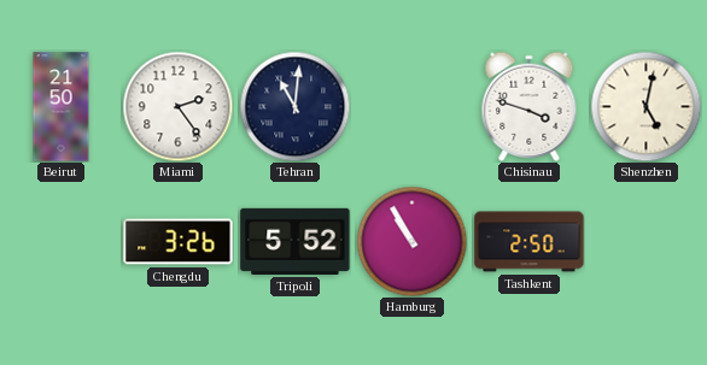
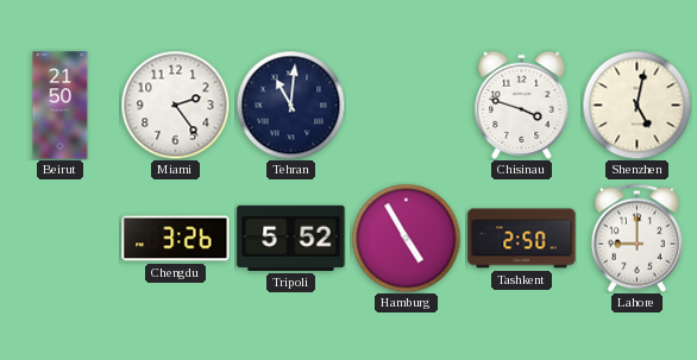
Hamburg: 10:55 -> 4:55 (406, 238)
Lahore: none -> 9:00 (636, 238)
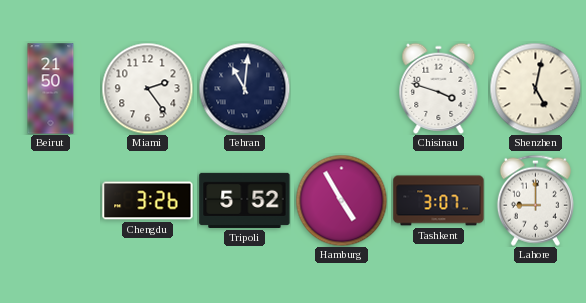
Tashkent: 2:50 -> 3:07 (439, 201)
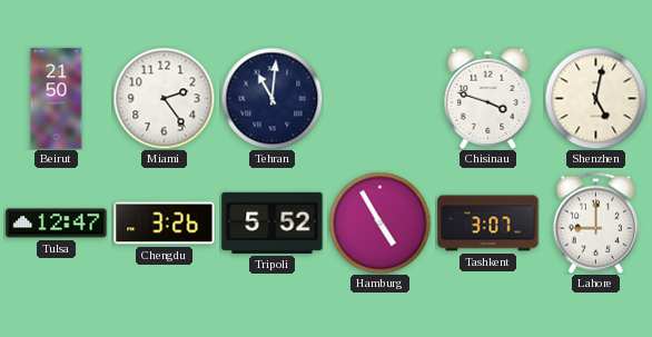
Tulsa: none -> 12:47 (57, 224)
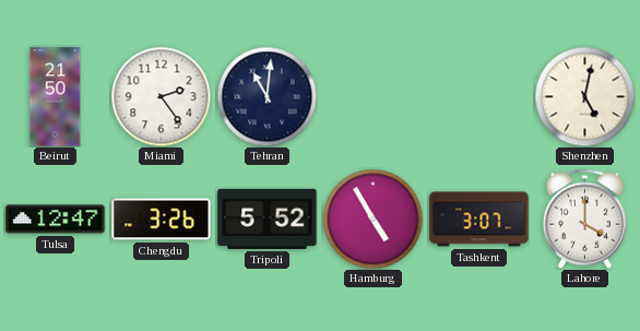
Chisinau: 3:48 -> none (488, 98)
Lahore: 9:00 -> 4:00 (584, 218)
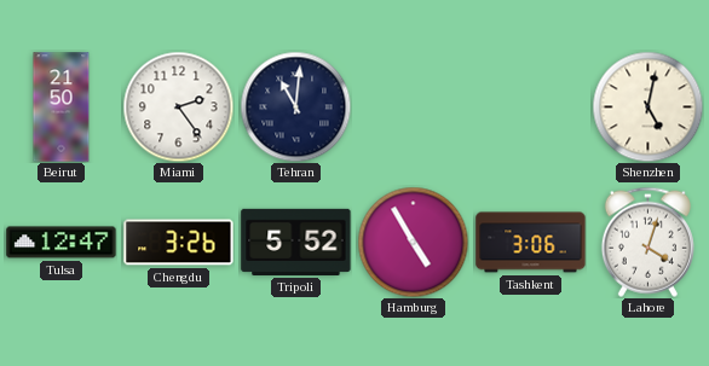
Tashkent: 3:07 -> 3:06 (531, 243)
Lahore: 4:00 -> 4:03 (647, 242)
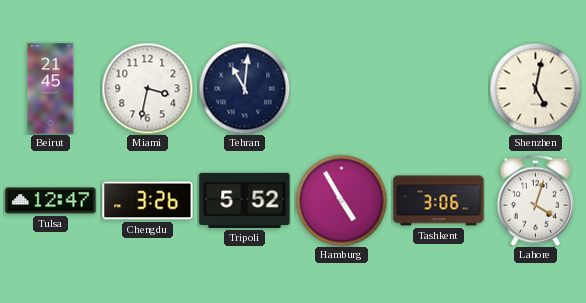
Beirut: 21:50 -> 21:45 (51, 89)
Miami: 2:24 -> 3:32 (147, 88)
